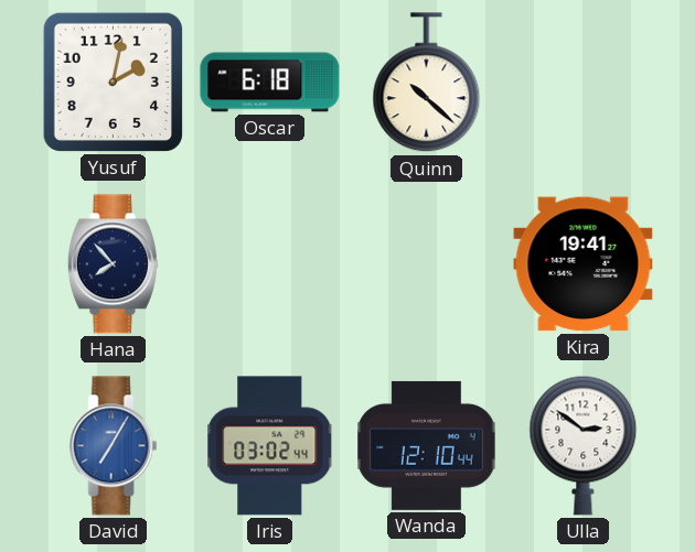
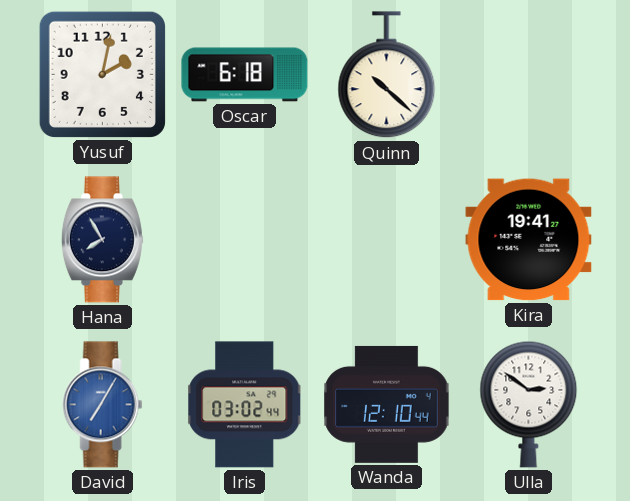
Hana: 7:53 -> 7:55 (102, 240)
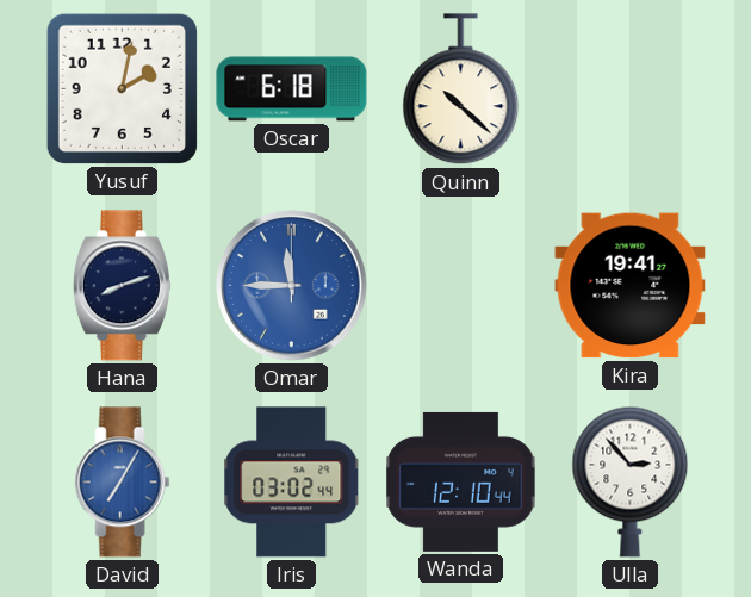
Hana: 7:55 -> 8:12 (122, 286)
Omar: none -> 11:45 (292, 286)
Ulla: 2:51 -> 2:53 (631, 481)
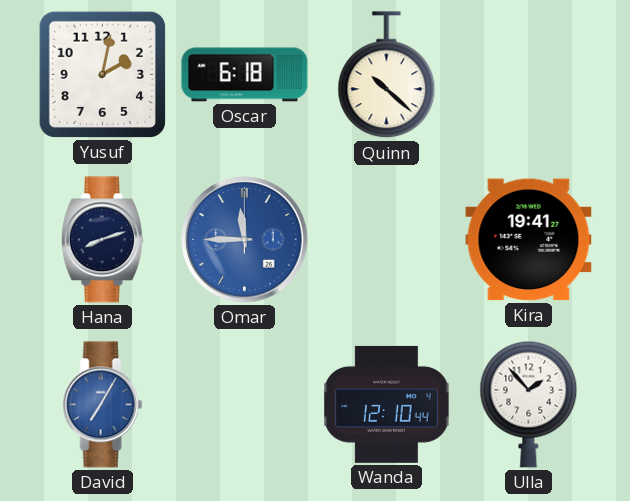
Iris: 03:02 -> none (292, 483)
Ulla: 2:53 -> 1:53 (529, 404)
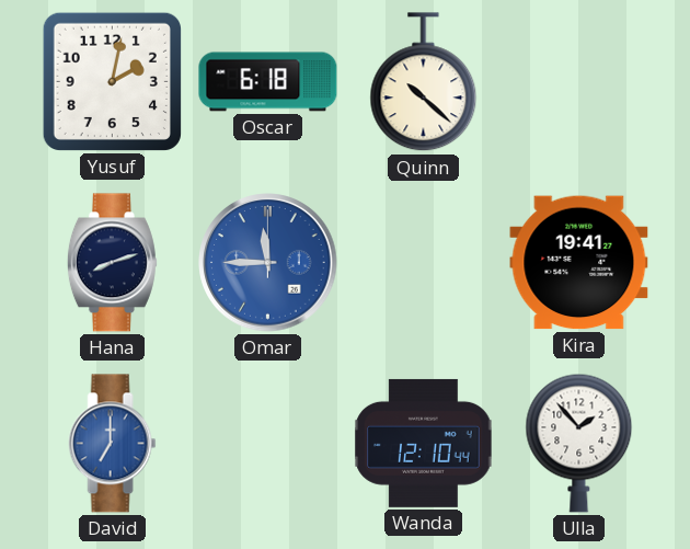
David: 7:05 -> 7:00 (113, 444)
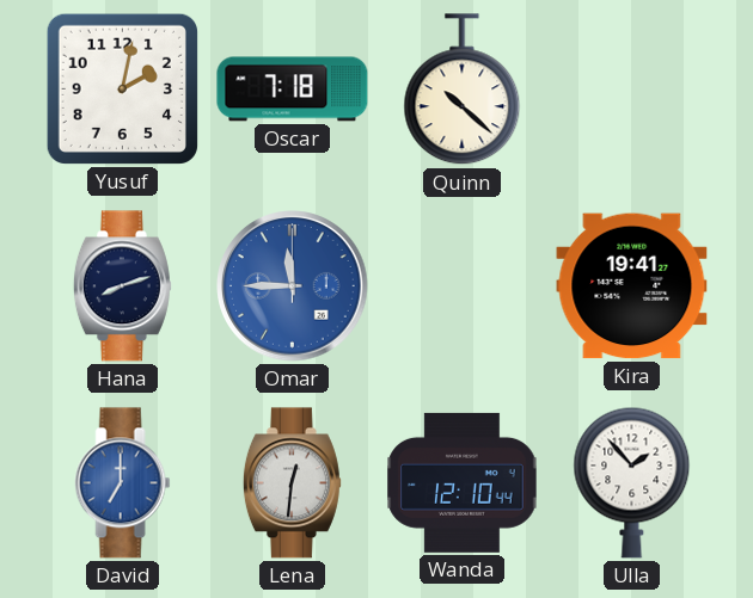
Oscar: 6:18 -> 7:18 (293, 90)
Lena: none -> 12:31 (292, 483)
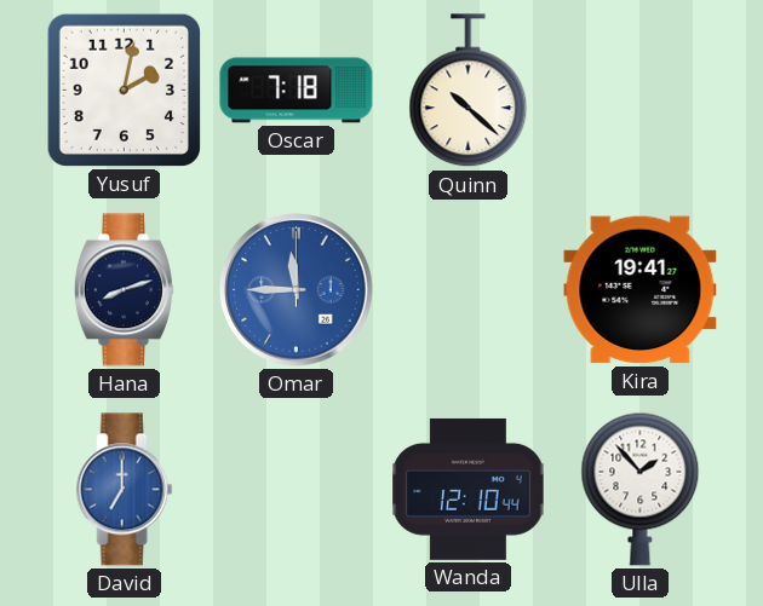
Lena: 12:31 -> none (292, 483)
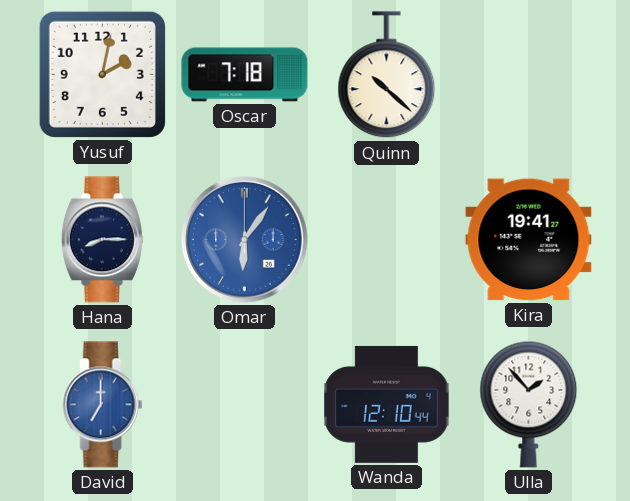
Hana: 8:12 -> 8:15 (102, 240)
Omar: 11:45 -> 6:06 (245, 240)
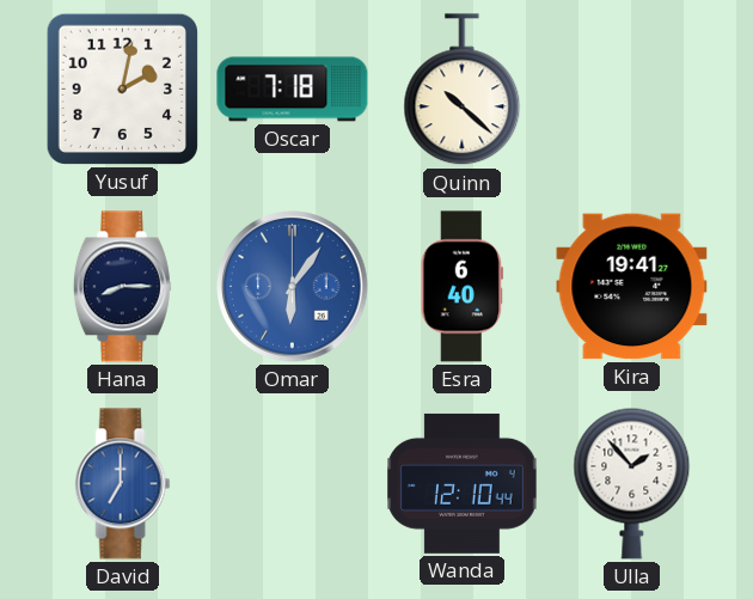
Esra: none -> 6:40 (463, 287)
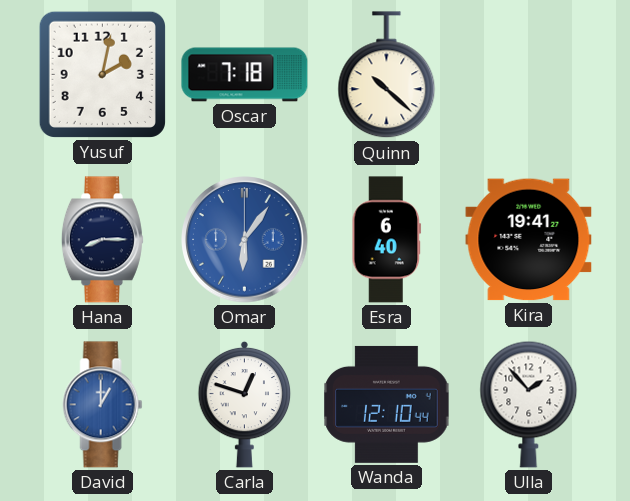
David: 7:00 -> 1:00 (103, 405)
Carla: none -> 12:48 (245, 404)
